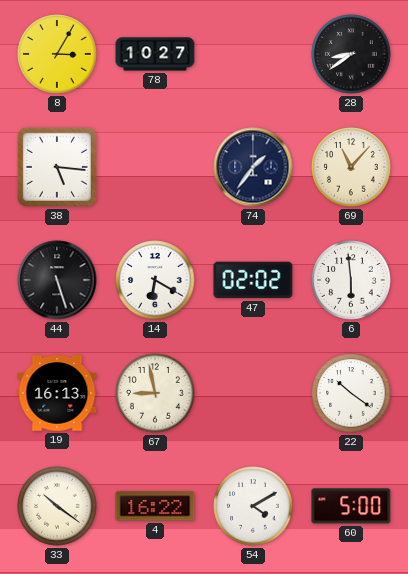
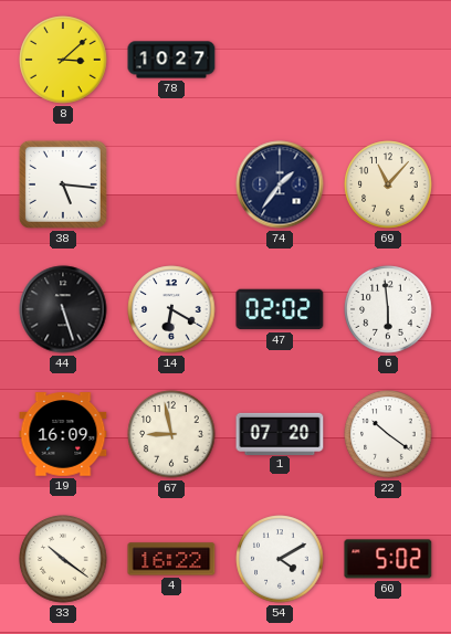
8: 3:05 -> 3:08 (63, 60)
28: 8:39 -> none (351, 54)
19: 16:13 -> 16:09 (63, 434)
1: none -> 07:20 (280, 433)
60: 5:00 -> 5:02 (388, 559)
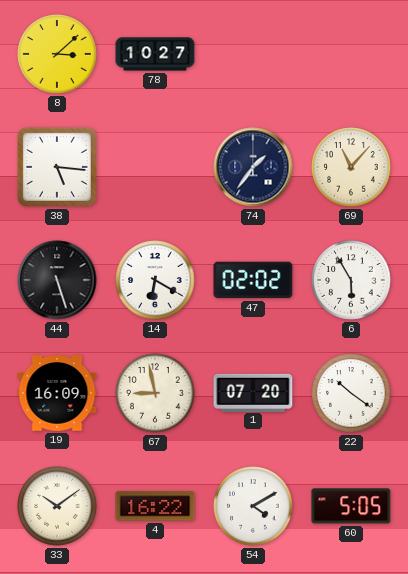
6: 5:59 -> 5:55 (351, 280)
33: 10:21 -> 10:09 (57, 506)
60: 5:02 -> 5:05 (351, 506)
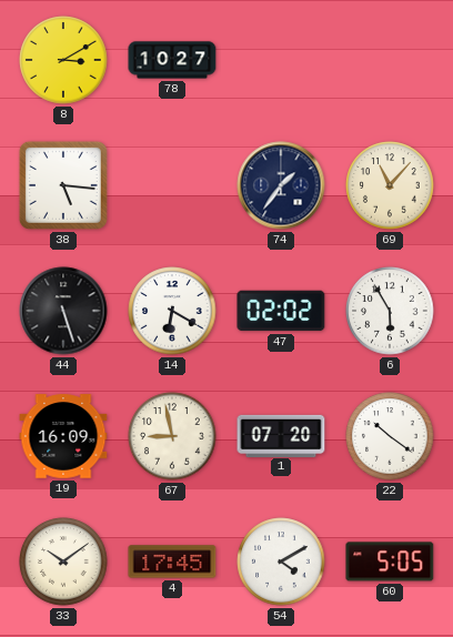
8: 3:08 -> 3:10 (63, 60)
4: 16:22 -> 17:45 (172, 562)
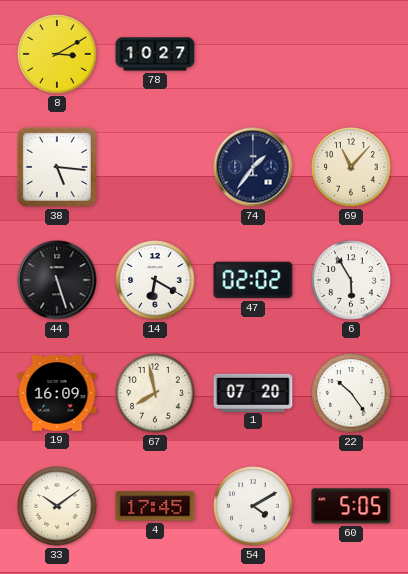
67: 8:58 -> 7:58 (155, 393)
22: 10:21 -> 10:24 (351, 393)
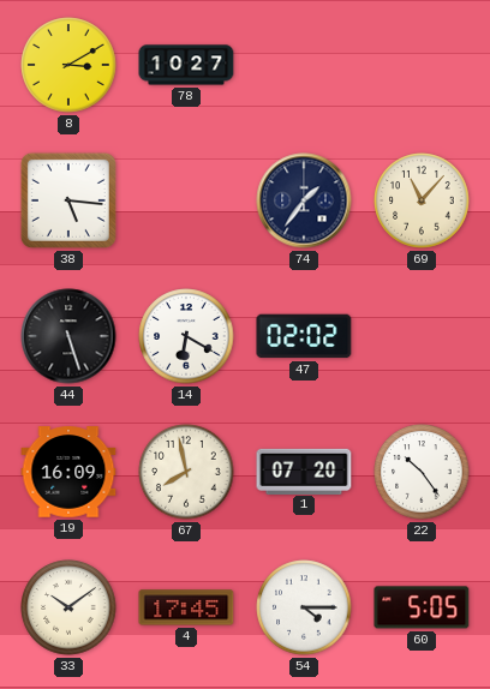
6: 5:55 -> none (351, 280)
54: 4:10 -> 4:15 (304, 607)
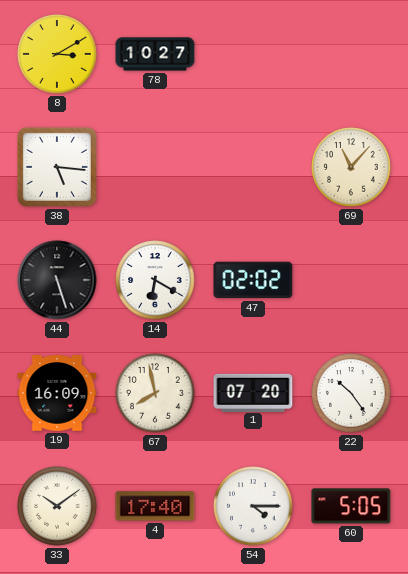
74: 1:36 -> none (304, 200)
4: 17:45 -> 17:40 (155, 506)
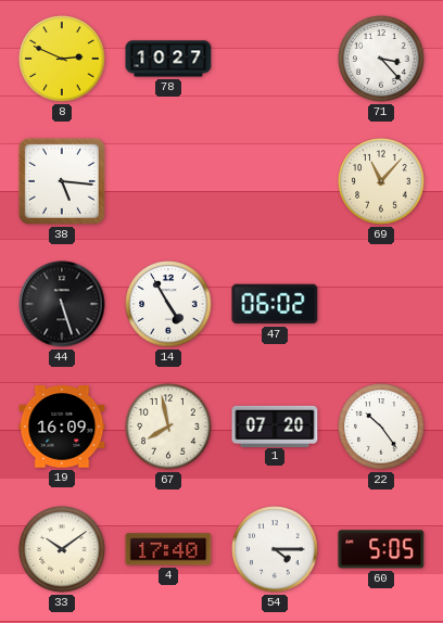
8: 3:10 -> 2:49 (62, 59)
71: none -> 3:23 (381, 59)
14: 6:20 -> 4:55 (168, 304)
47: 02:02 -> 06:02 (275, 304)
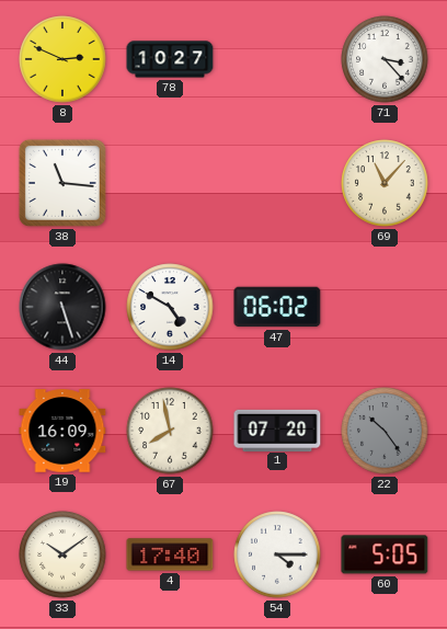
38: 5:16 -> 11:16 (62, 183)
14: 4:55 -> 4:50 (170, 307)
22 dial: white -> grey (385, 431)
